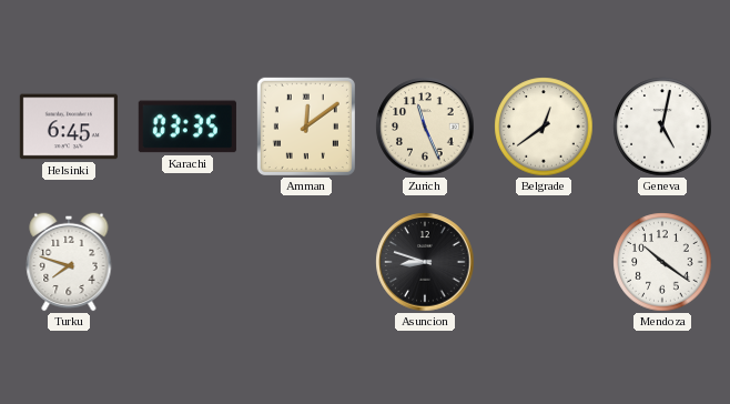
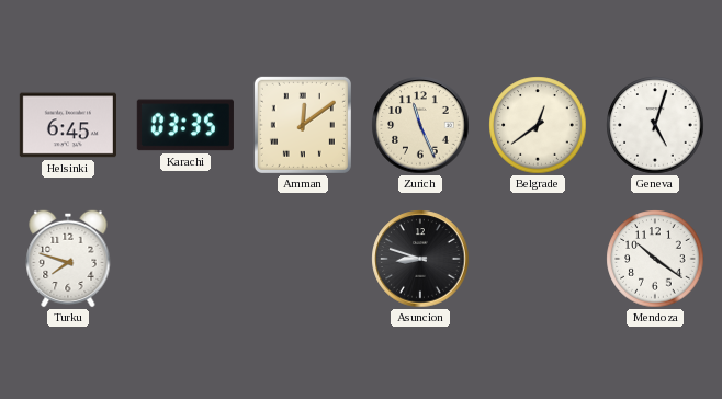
Geneva: 5:02 -> 5:03 (655, 125)
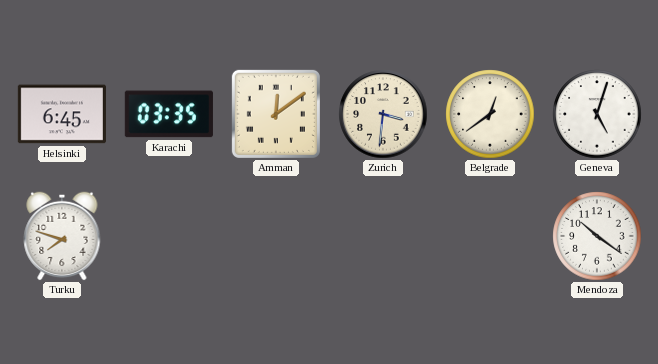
Zurich: 11:26 -> 3:31 (383, 114)
Asuncion: 8:48 -> none (420, 259)
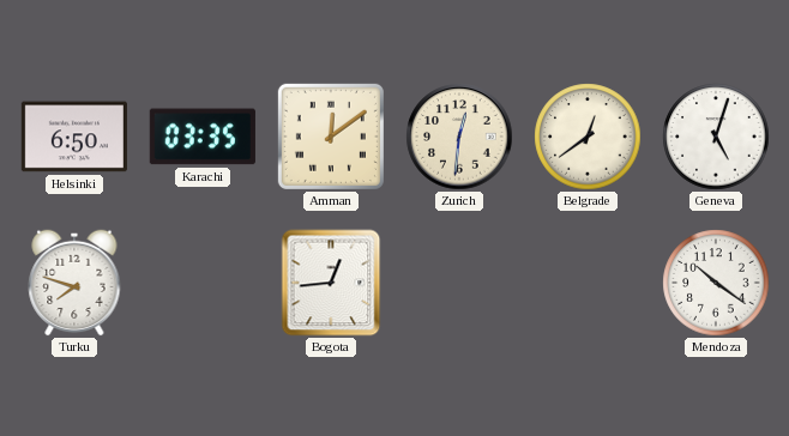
Helsinki: 6:45 -> 6:50 (74, 137)
Zurich: 3:31 -> 12:31 (459, 137)
Bogota: none -> 12:44 (331, 283)
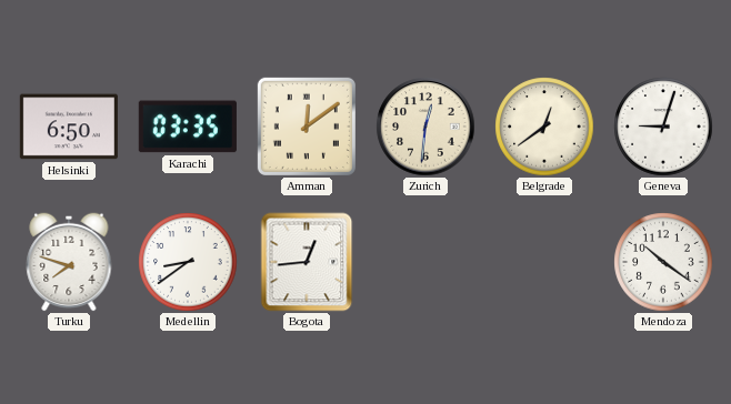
Geneva: 5:03 -> 9:03 (663, 127)
Medellin: none -> 8:39 (188, 262)
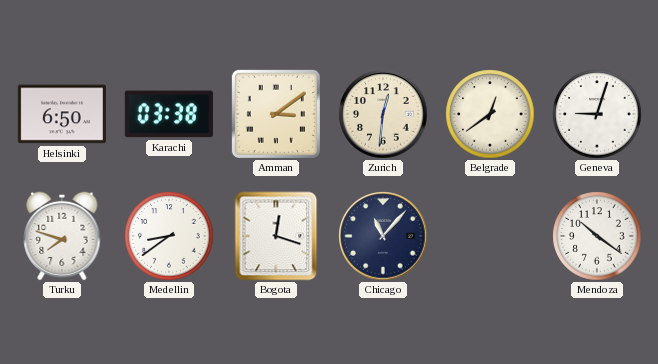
Karachi: 03:35 -> 03:38 (169, 114)
Amman: 12:09 -> 3:09 (276, 114)
Bogota: 12:44 -> 12:18 (276, 236)
Chicago: none -> 11:07 (383, 236)
